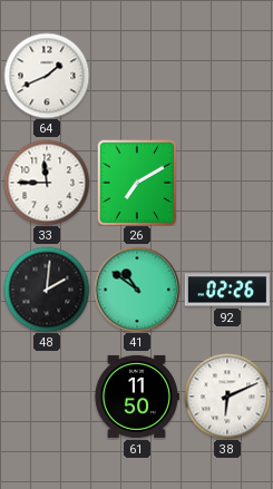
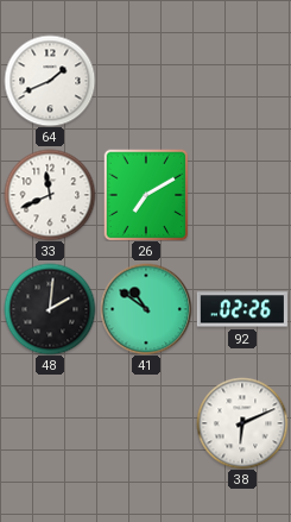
33: 11:45 -> 11:41 (50, 195)
61: 11:50 -> none (137, 397)
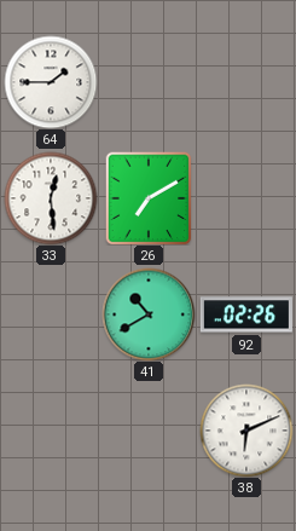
64: 1:41 -> 1:45 (51, 82)
33: 11:41 -> 12:29 (51, 198)
48: 2:01 -> none (50, 309)
41: 10:51 -> 10:40 (149, 314)
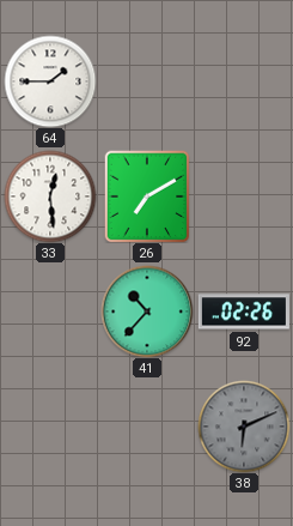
41: 10:40 -> 10:37 (147, 312)
38 dial: white -> grey (244, 427)
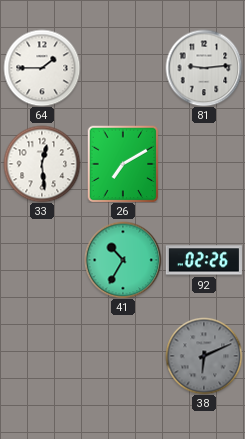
81: none -> 9:14 (204, 68)
41: 10:37 -> 10:35 (123, 260)
